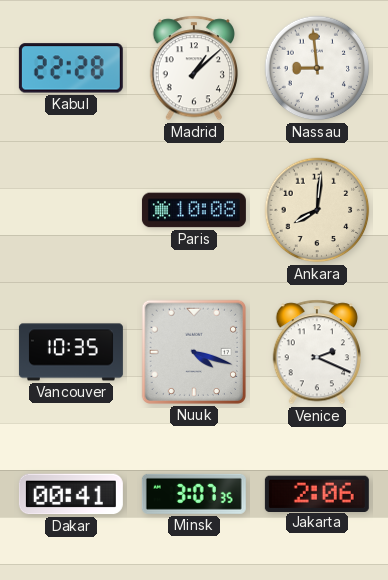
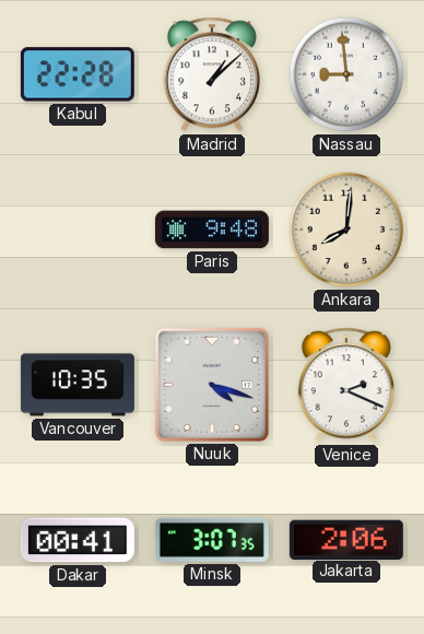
Paris: 10:08 -> 9:48 (212, 230)
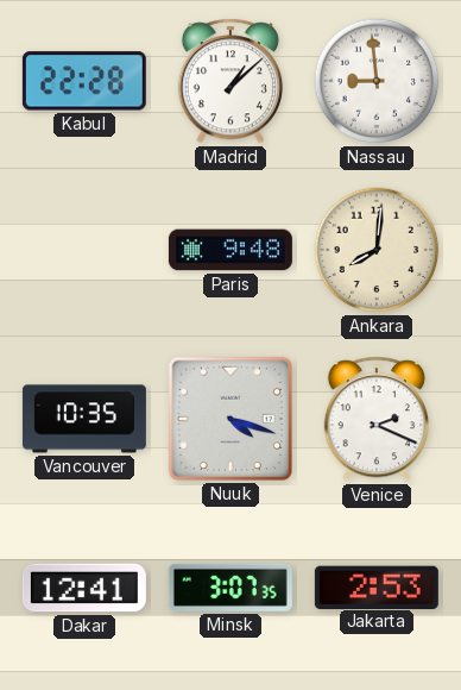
Dakar: 00:41 -> 12:41 (84, 588)
Jakarta: 2:06 -> 2:53 (377, 586)
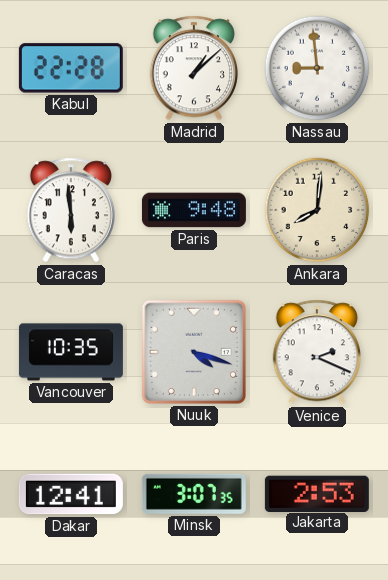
Caracas: none -> 5:59 (70, 210)
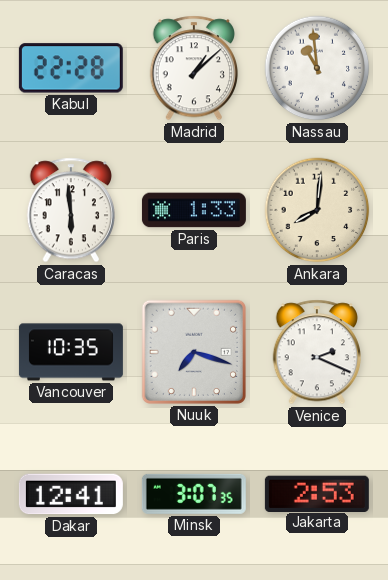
Nassau: 8:59 -> 10:59 (317, 68)
Paris: 9:48 -> 1:33 (194, 210)
Nuuk: 4:18 -> 7:18 (194, 352)
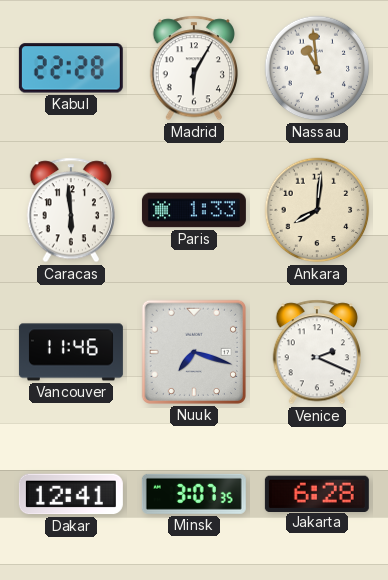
Madrid: 1:08 -> 6:05 (193, 68)
Vancouver: 10:35 -> 11:46 (71, 352)
Jakarta: 2:53 -> 6:28 (317, 493)
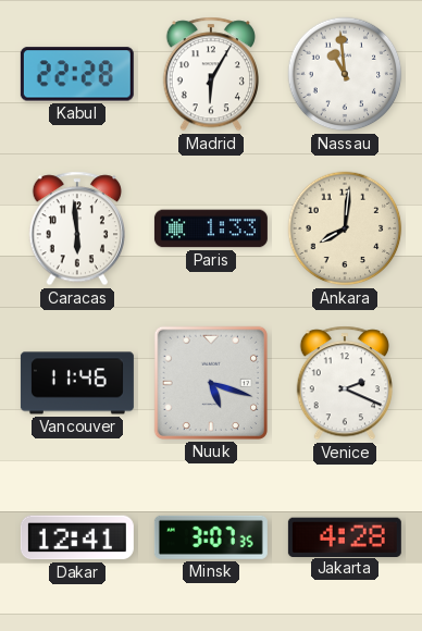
Nuuk: 7:18 -> 5:18 (211, 383)
Jakarta: 6:28 -> 4:28 (345, 536)
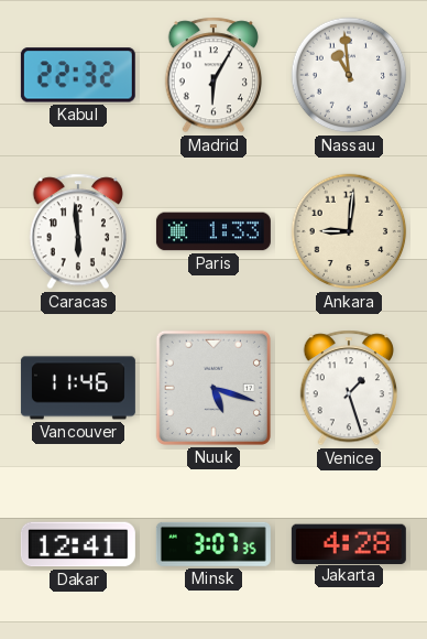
Kabul: 22:28 -> 22:32 (78, 75)
Ankara: 8:01 -> 9:01 (349, 231)
Venice: 2:19 -> 1:27 (348, 388)
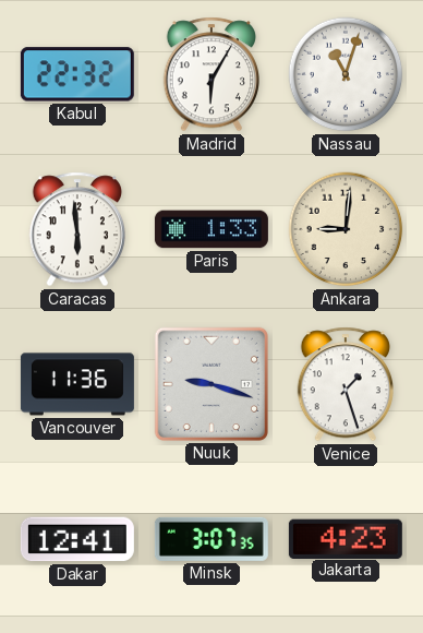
Nassau: 10:59 -> 11:03 (346, 74)
Vancouver: 11:46 -> 11:36 (77, 384)
Nuuk: 5:18 -> 9:18 (211, 384)
Jakarta: 4:28 -> 4:23 (346, 538)
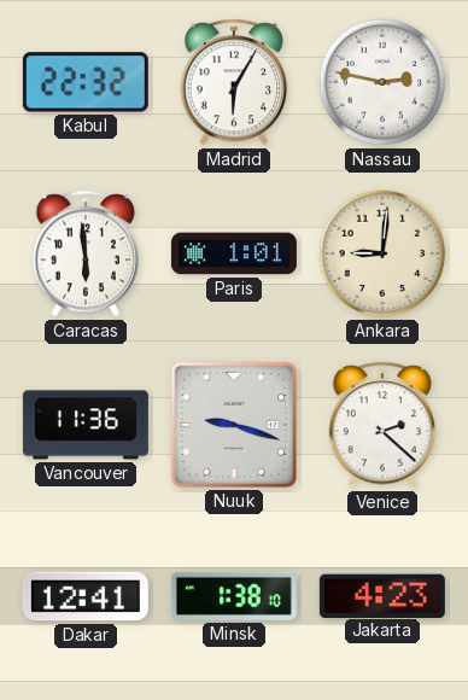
Nassau: 11:03 -> 2:47 (382, 82)
Paris: 1:33 -> 1:01 (234, 253)
Venice: 1:27 -> 2:22 (381, 425)
Minsk: 3:07 -> 1:38 (234, 596)
